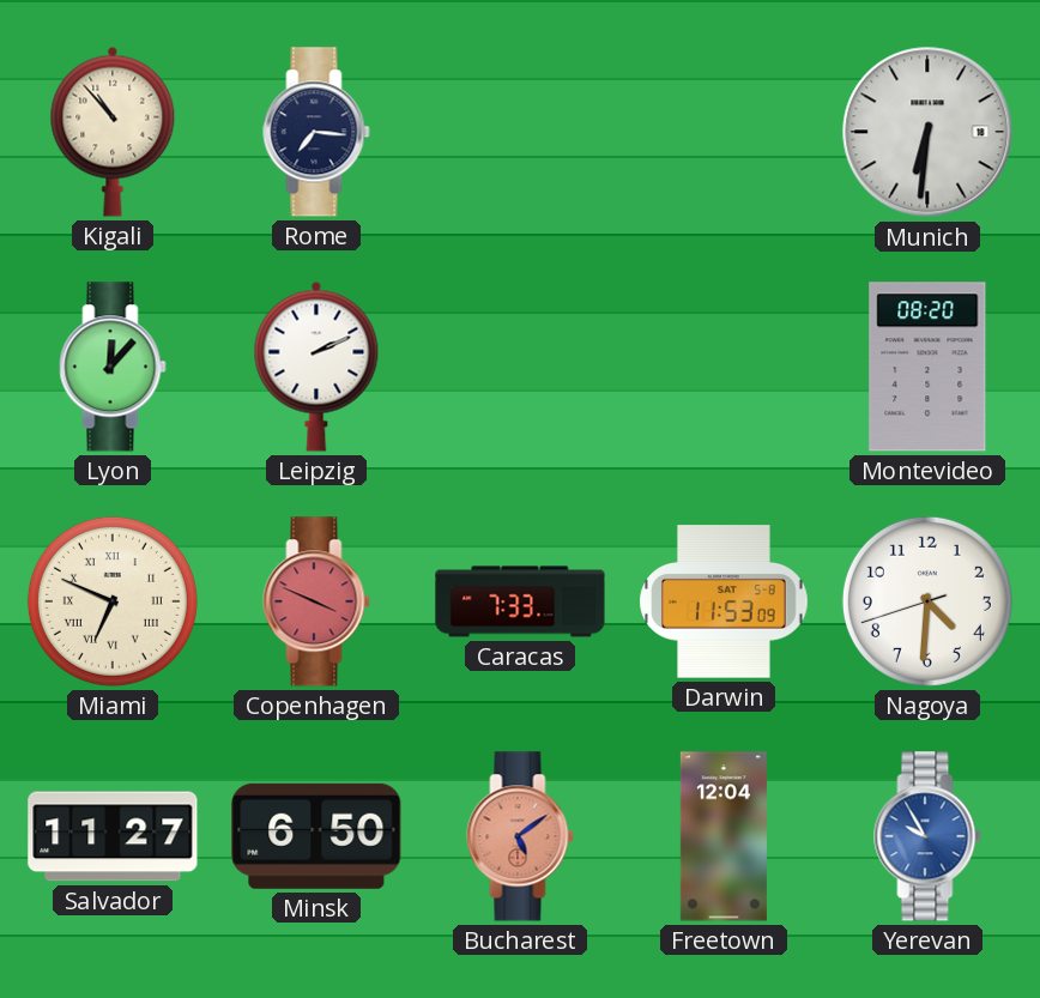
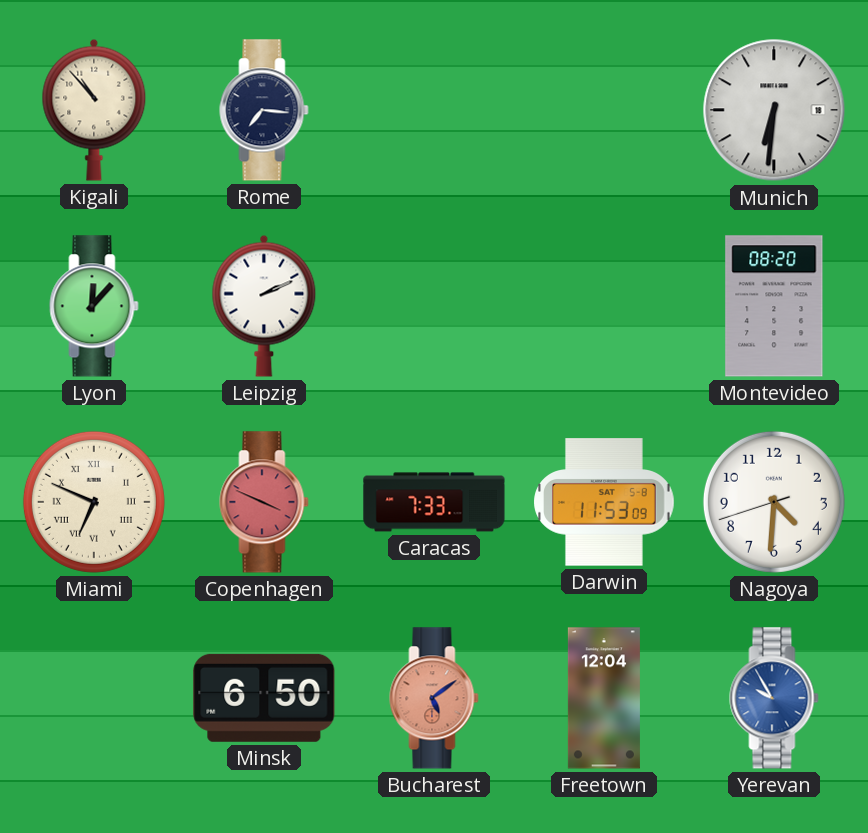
Salvador: 11:27 -> none (113, 836)
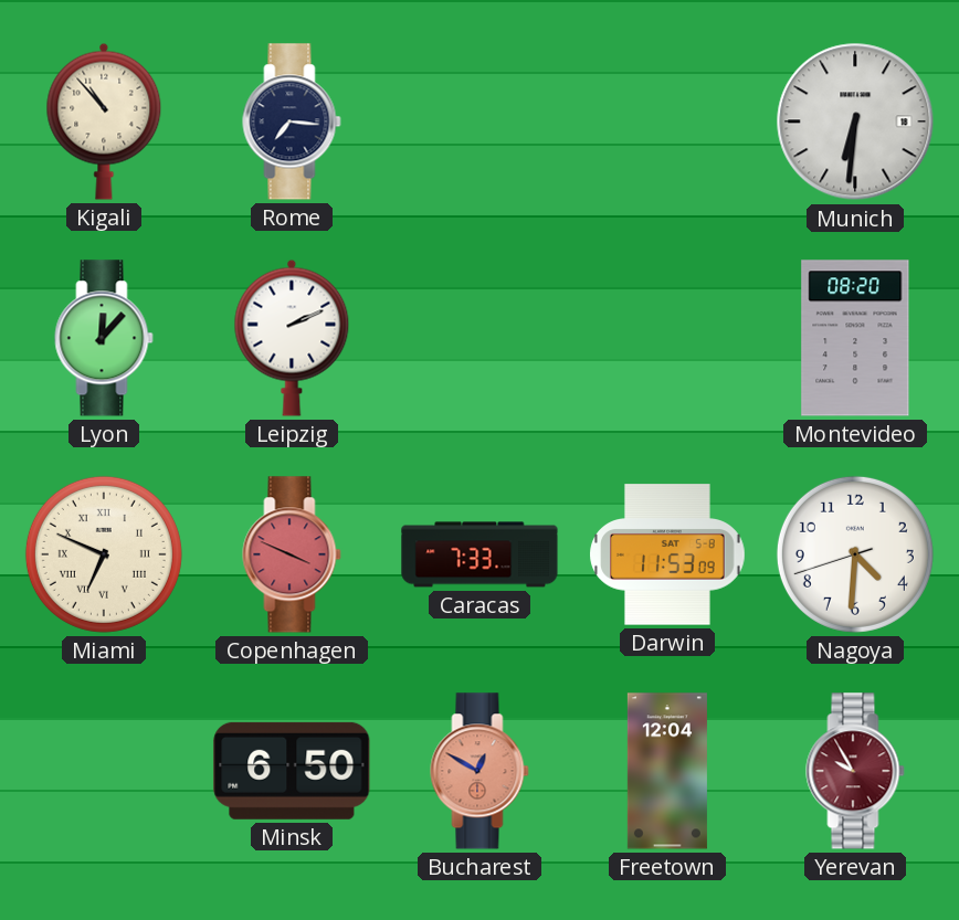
Bucharest: 5:09 -> 12:50 (479, 771)
Yerevan dial: blue -> burgundy (855, 771)
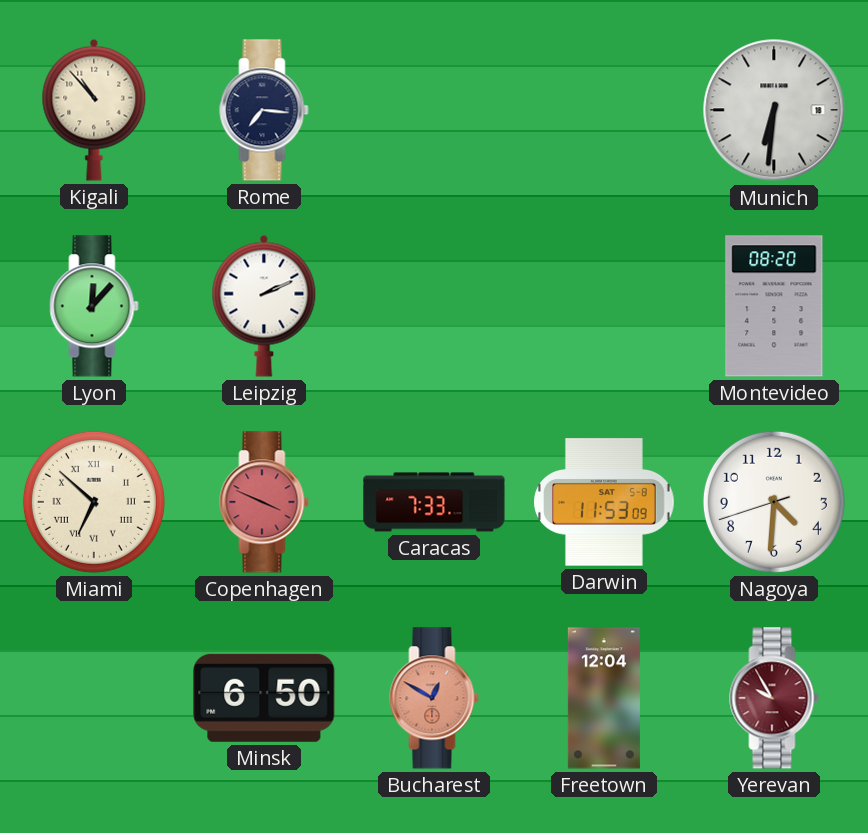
Miami: 6:49 -> 6:52 (94, 502)
